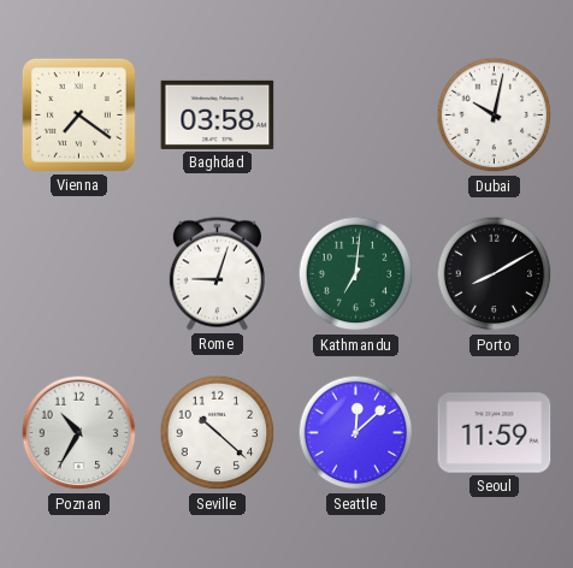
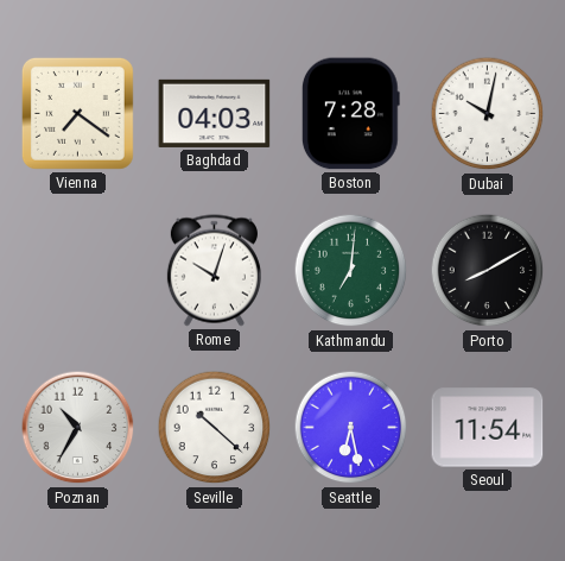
Baghdad: 03:58 -> 04:03 (215, 113)
Boston: none -> 7:28 (350, 114)
Rome: 9:03 -> 10:03 (214, 271)
Seattle: 12:08 -> 6:28 (351, 428)
Seoul: 11:59 -> 11:54 (488, 428)
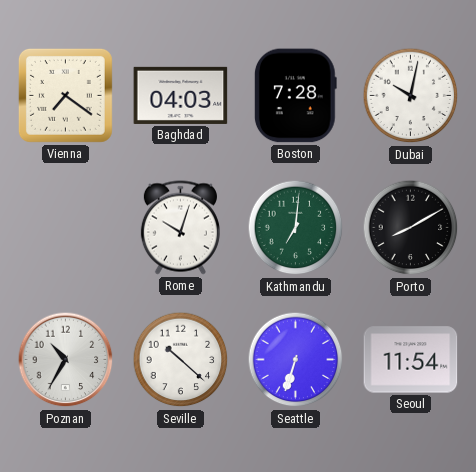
Seattle: 6:28 -> 6:33 (296, 360)
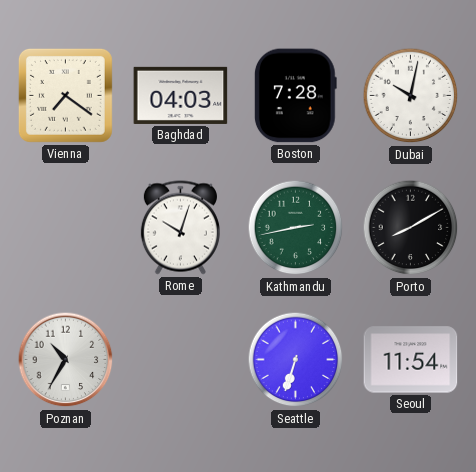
Kathmandu: 7:01 -> 2:43 (296, 228)
Seville: 10:22 -> none (181, 360)
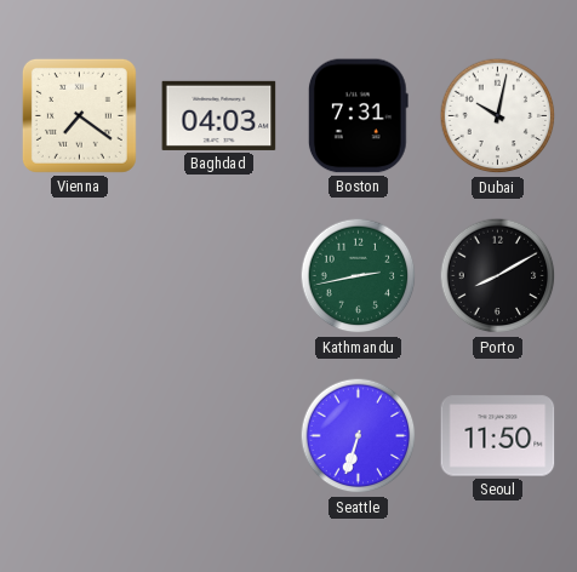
Boston: 7:28 -> 7:31 (358, 116)
Rome: 10:03 -> none (180, 228)
Poznan: 10:35 -> none (66, 360)
Seoul: 11:54 -> 11:50 (498, 436)
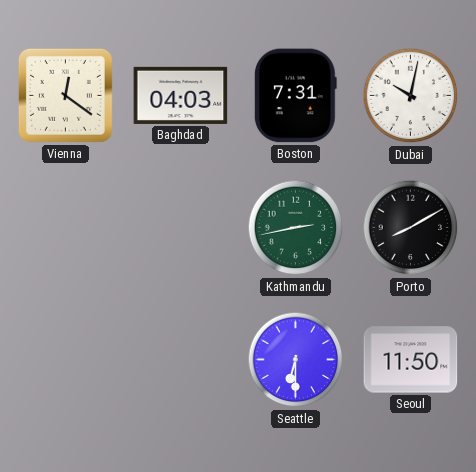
Vienna: 7:21 -> 12:21 (65, 95)
Seattle: 6:33 -> 6:30 (296, 360)
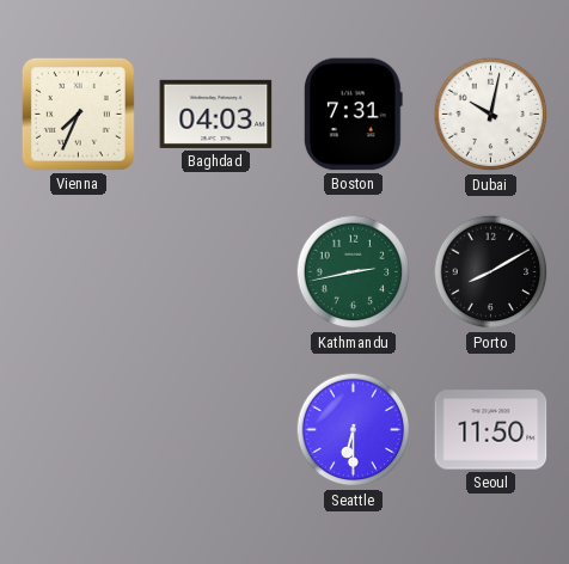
Vienna: 12:21 -> 7:34 (78, 114)
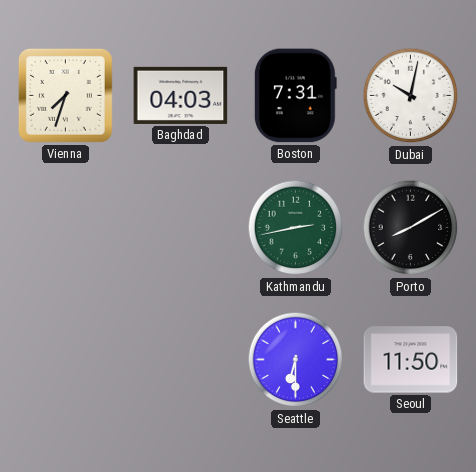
Vienna: 7:34 -> 7:33 (65, 95)
